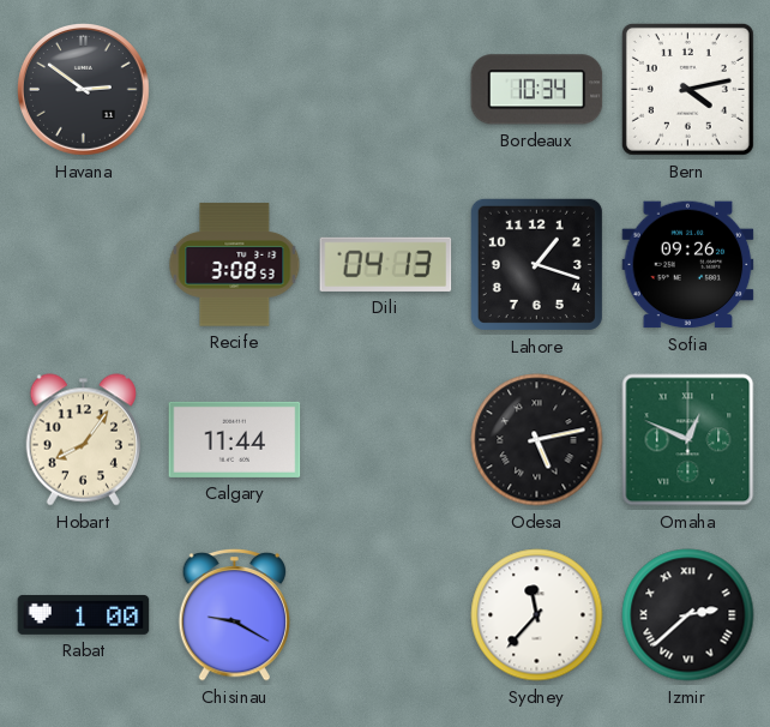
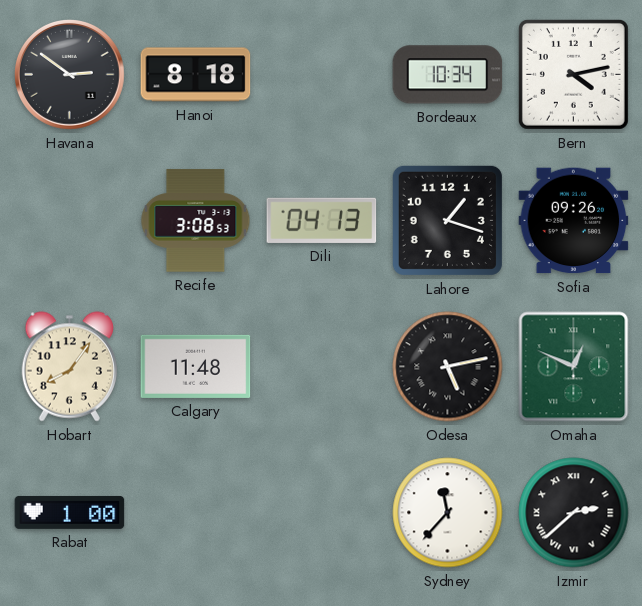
Hanoi: none -> 8:18 (196, 75)
Calgary: 11:44 -> 11:48 (196, 366)
Chisinau: 9:20 -> none (235, 614)
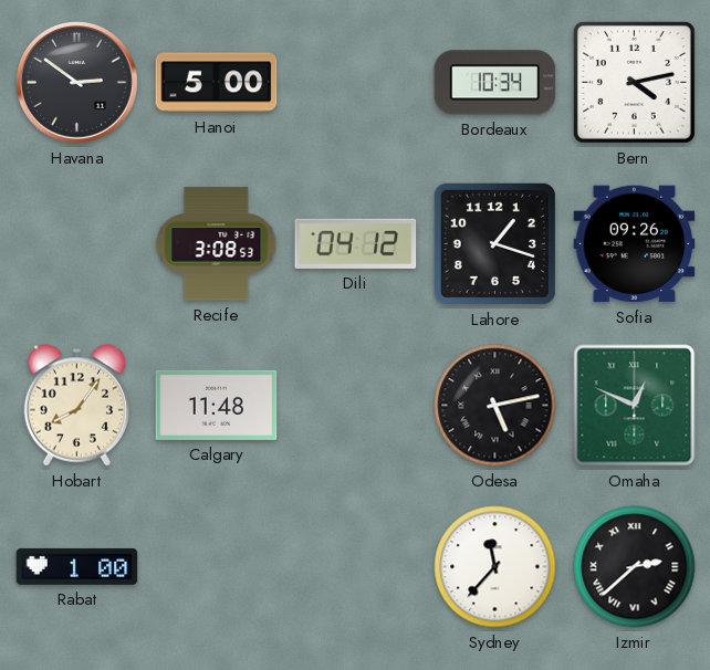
Hanoi: 8:18 -> 5:00 (217, 83)
Dili: 04:13 -> 04:12 (356, 243)
